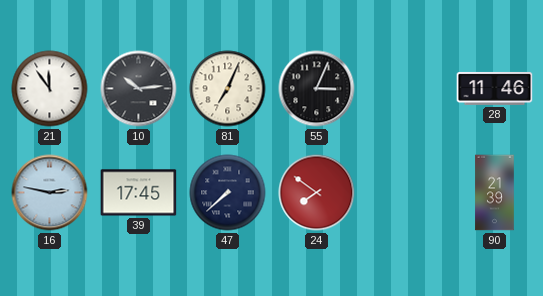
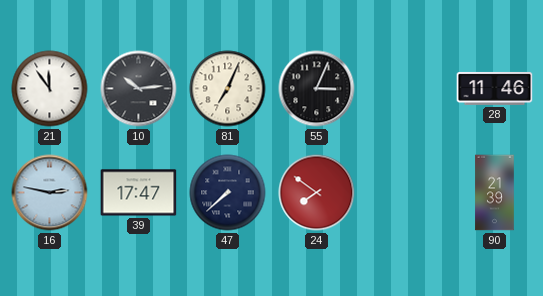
39: 17:45 -> 17:47 (139, 193)
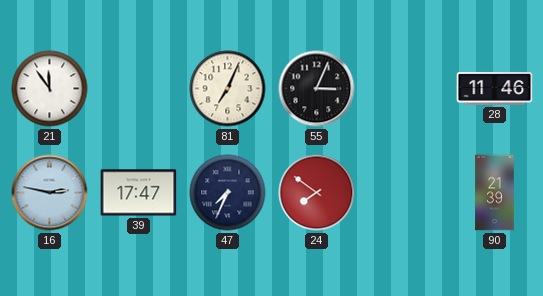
10: 10:14 -> none (139, 89)
47: 7:38 -> 7:34 (228, 193)
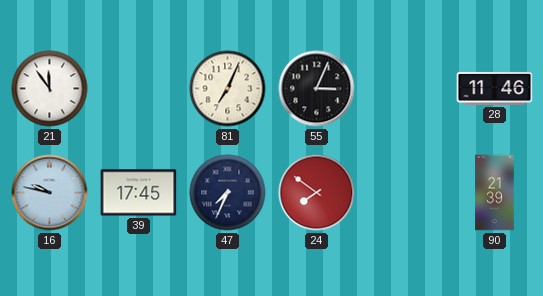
16: 2:47 -> 9:47 (50, 193)
39: 17:47 -> 17:45 (139, 193)
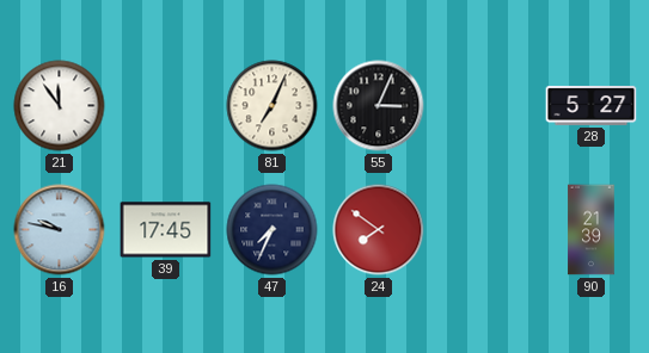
28: 11:46 -> 5:27 (592, 105)
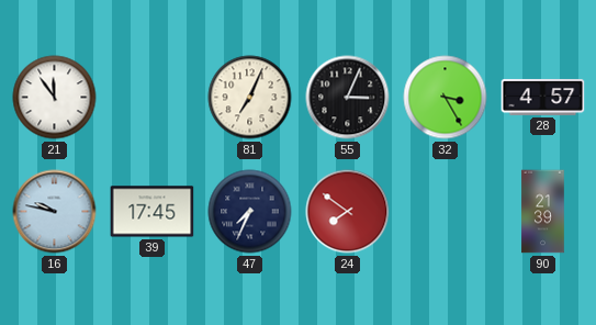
32: none -> 3:25 (446, 98)
28: 5:27 -> 4:57 (543, 97)
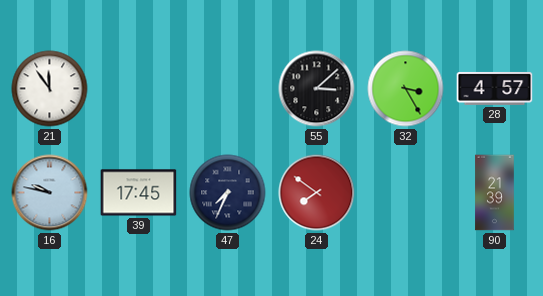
81: 7:04 -> none (250, 98)
55: 3:04 -> 3:08 (317, 89)
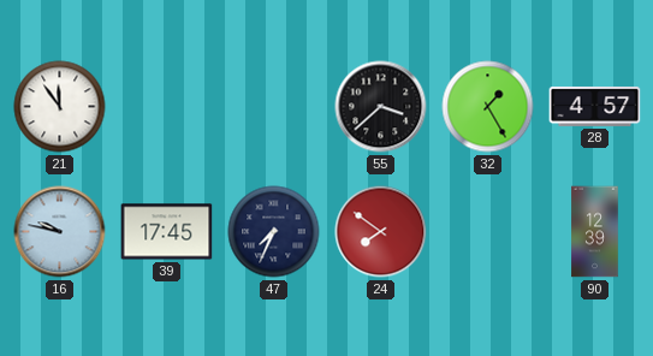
55: 3:08 -> 3:38 (381, 107)
32: 3:25 -> 1:25 (488, 107)
90: 21:39 -> 12:39 (595, 232)
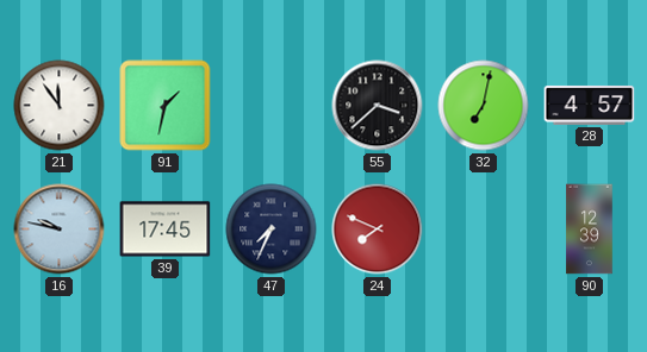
91: none -> 1:32 (166, 106)
32: 1:25 -> 7:02 (484, 106)
24: 7:51 -> 7:49 (378, 230)
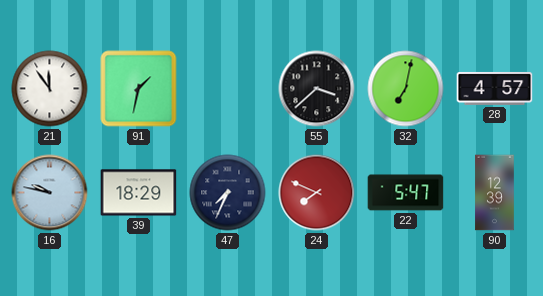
39: 17:45 -> 18:29 (139, 193)
22: none -> 5:47 (406, 193)
